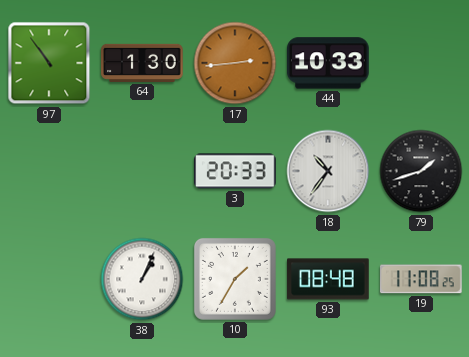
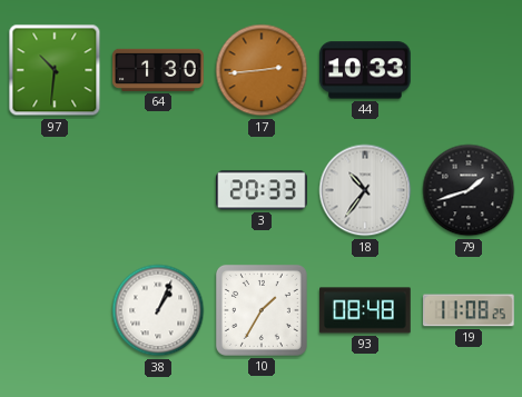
97: 10:54 -> 10:31 (55, 70)
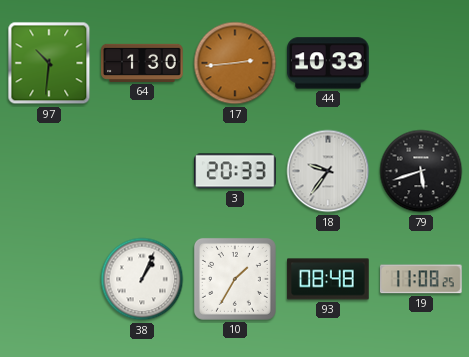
18: 10:36 -> 9:36 (328, 171)
79: 1:42 -> 5:42 (421, 171)
